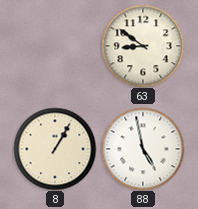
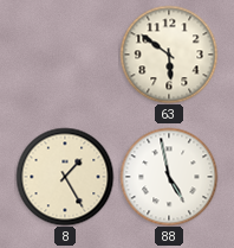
63: 8:51 -> 5:51 (169, 55)
8: 1:05 -> 1:25 (65, 177)
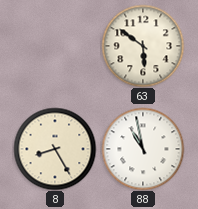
8: 1:25 -> 8:25 (55, 149)
88: 4:58 -> 10:58 (143, 149)
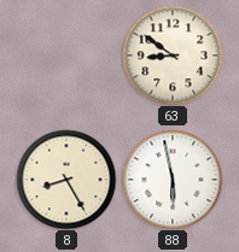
63: 5:51 -> 8:51 (173, 55)
88: 10:58 -> 5:58 (173, 180)
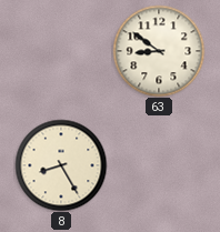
88: 5:58 -> none (173, 180)
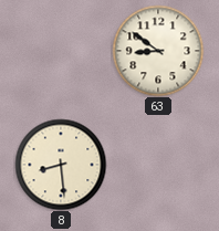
8: 8:25 -> 8:29 (61, 165)
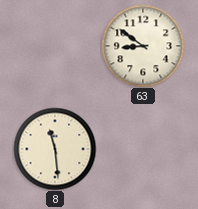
8: 8:29 -> 11:29 (55, 149)
